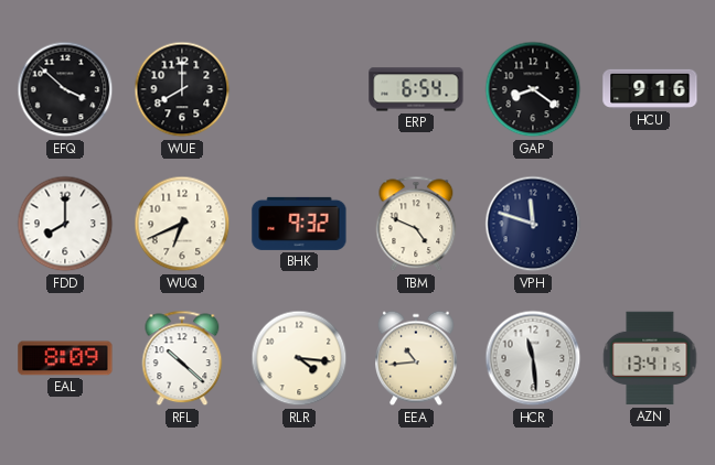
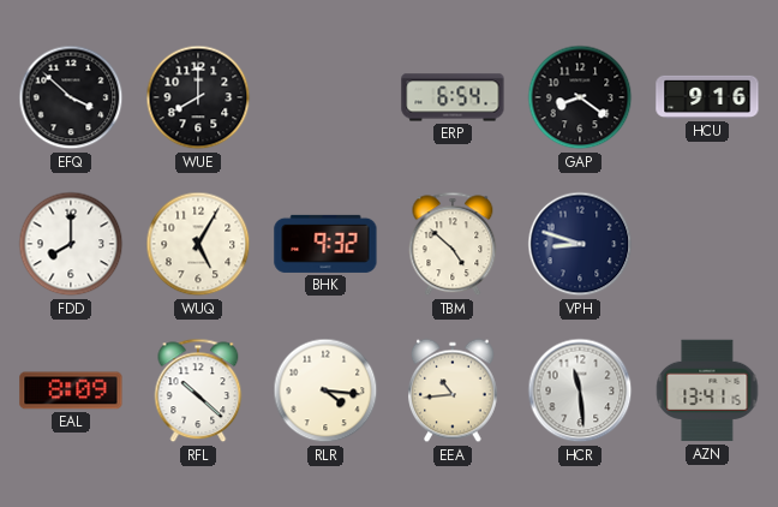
WUQ: 6:41 -> 5:05 (198, 244)
TBM: 4:49 -> 4:52 (453, 244)
VPH: 11:48 -> 8:48 (580, 244)
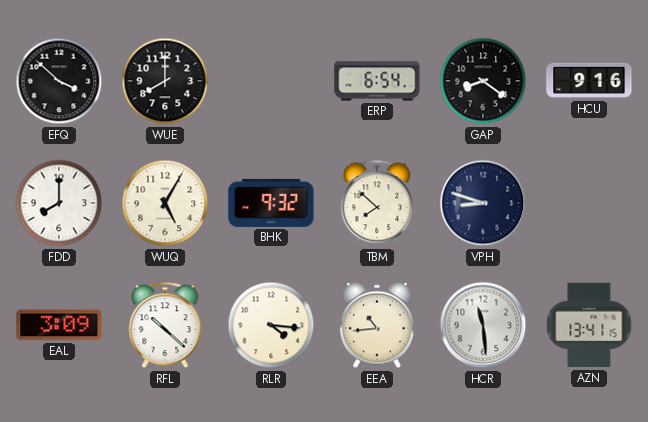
TBM: 4:52 -> 7:52 (377, 203)
EAL: 8:09 -> 3:09 (59, 325)
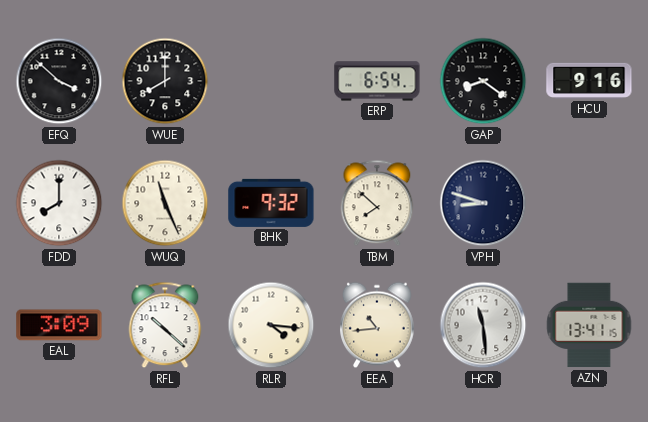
WUQ: 5:05 -> 11:26 (165, 203)
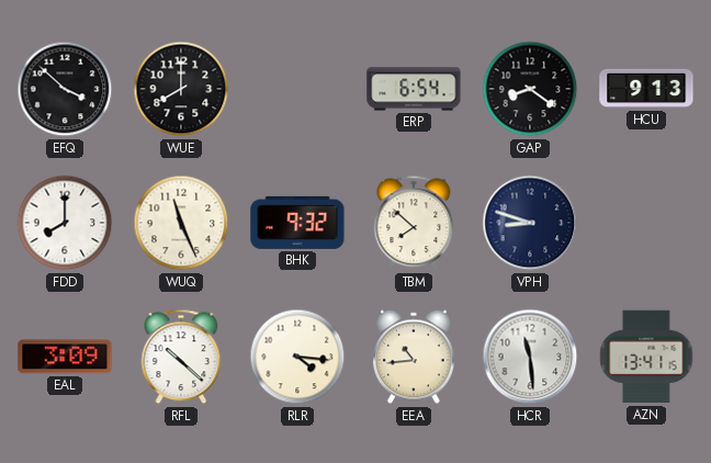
HCU: 9:16 -> 9:13 (646, 89)
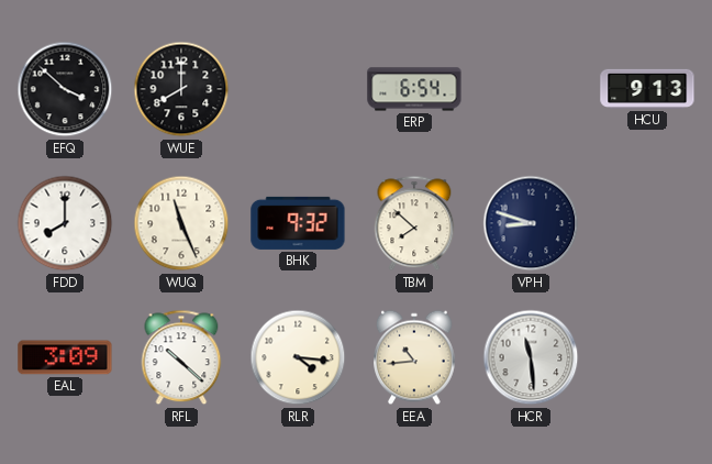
GAP: 8:21 -> none (530, 89)
AZN: 13:41 -> none (646, 357)
